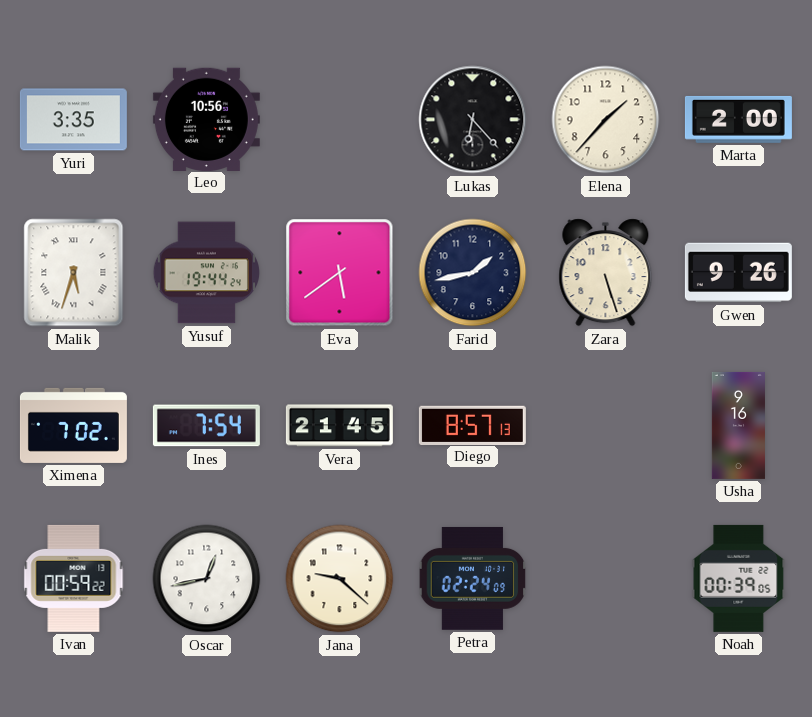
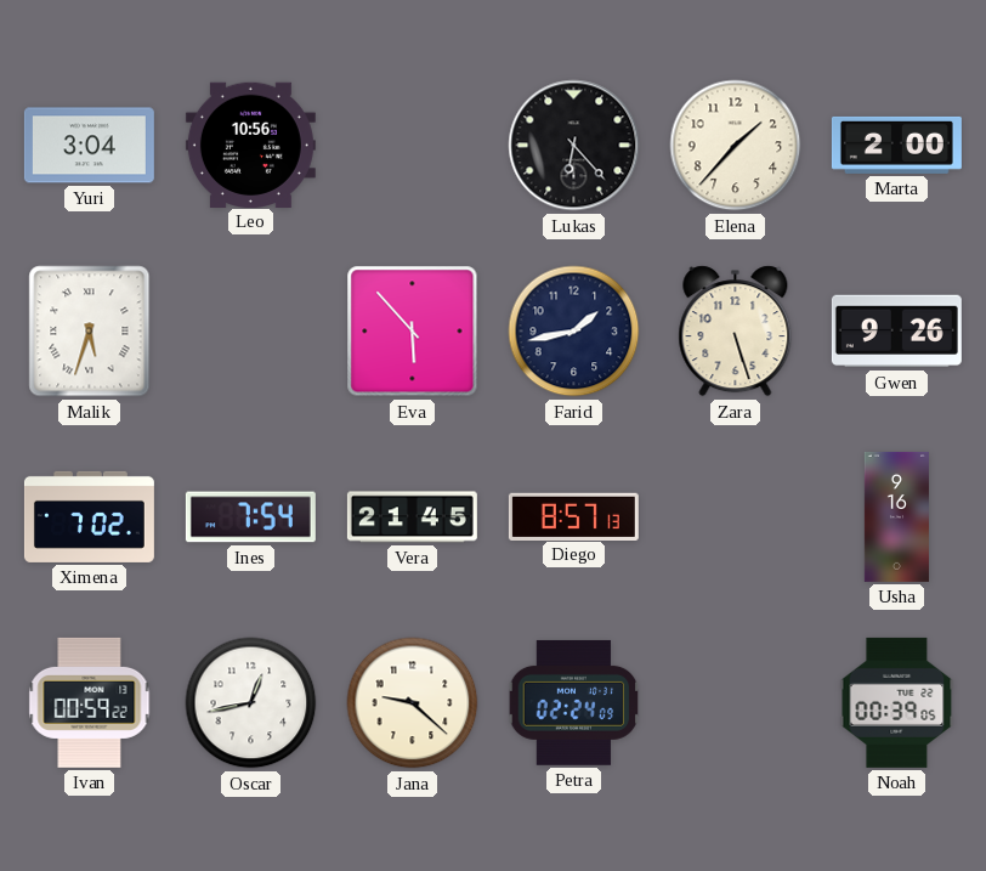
Yuri: 3:35 -> 3:04 (89, 146)
Yusuf: 19:44 -> none (206, 273)
Eva: 5:39 -> 5:53 (413, 332)
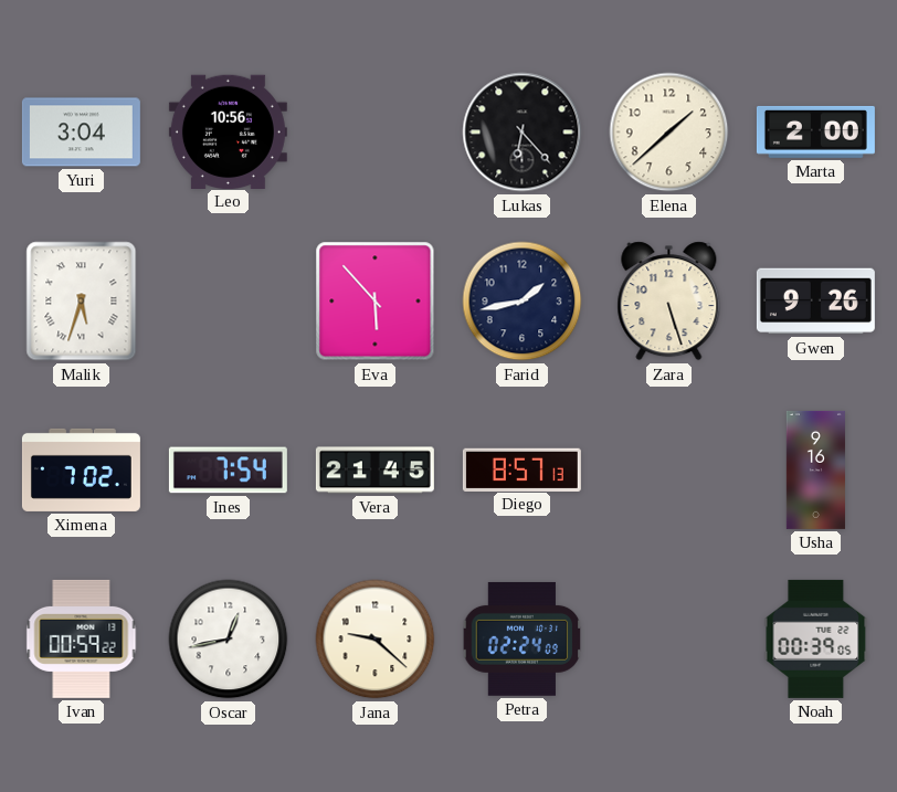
Elena: 1:37 -> 1:38 (669, 133)
